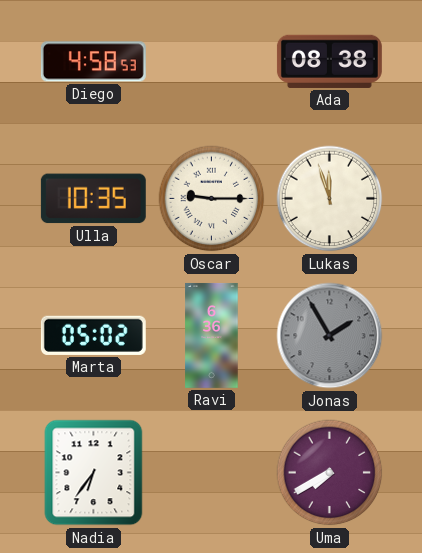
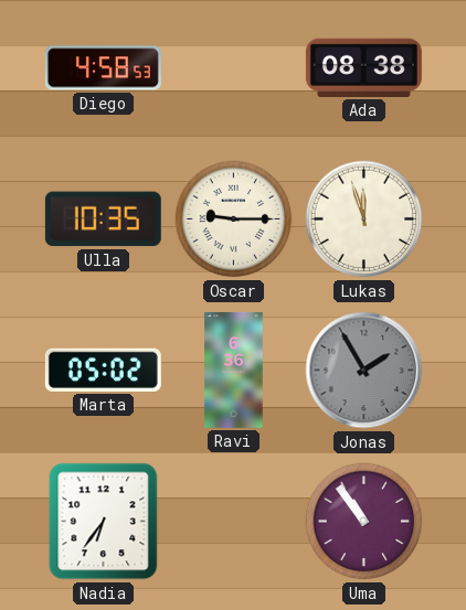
Uma: 7:40 -> 10:54 (364, 522)
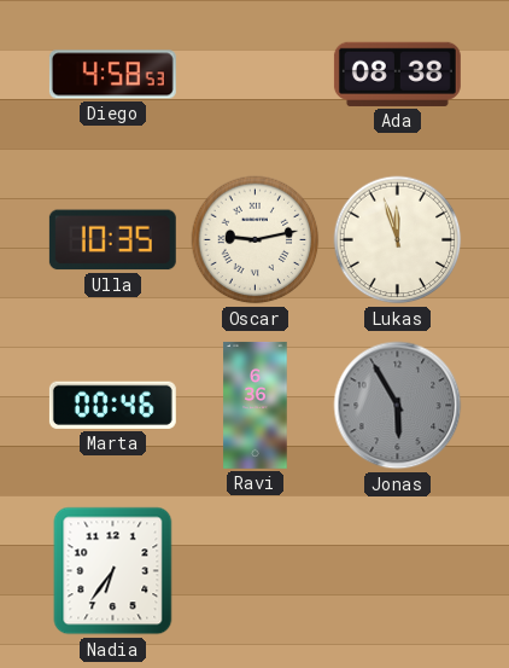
Oscar: 9:15 -> 9:13 (256, 240)
Marta: 05:02 -> 00:46 (112, 405)
Jonas: 1:55 -> 5:55 (398, 406)
Uma: 10:54 -> none (364, 522)
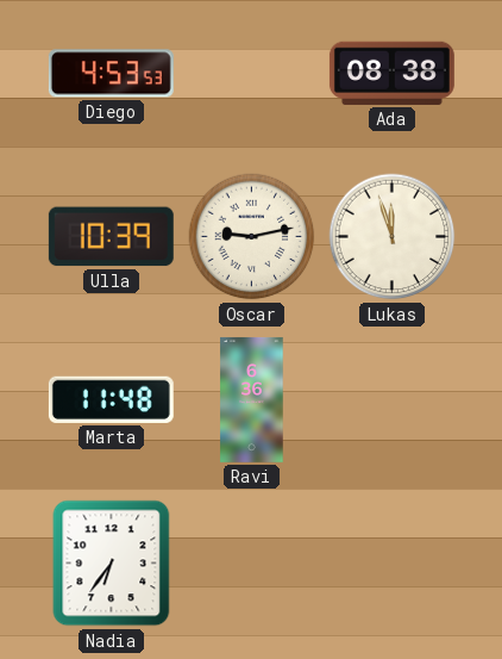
Diego: 4:58 -> 4:53 (111, 74)
Ulla: 10:35 -> 10:39 (111, 237)
Marta: 00:46 -> 11:48 (111, 399)
Jonas: 5:55 -> none (398, 406)
